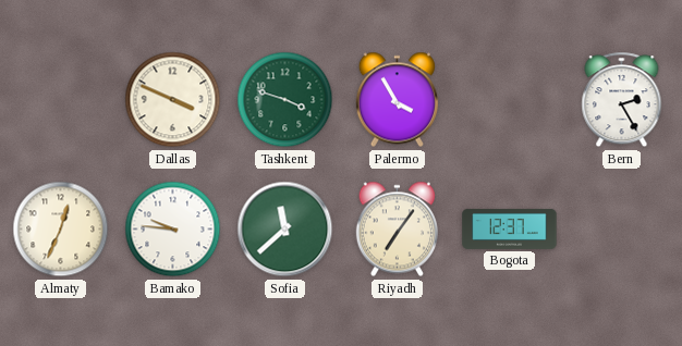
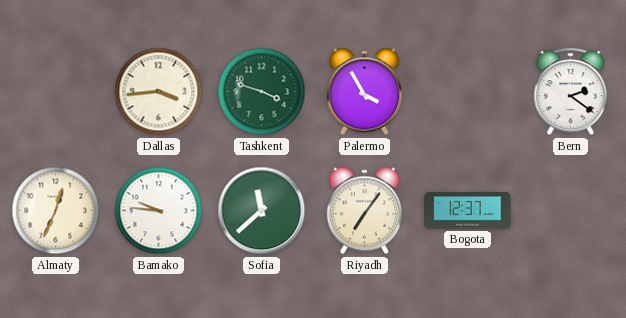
Dallas: 3:49 -> 3:44 (159, 92)
Bern: 2:25 -> 2:21 (571, 92)
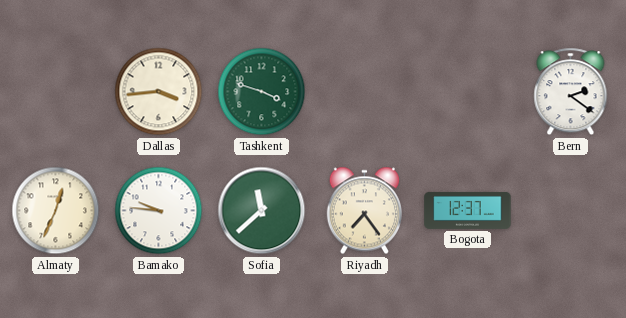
Palermo: 3:55 -> none (364, 92)
Riyadh: 7:06 -> 7:24 (364, 211)
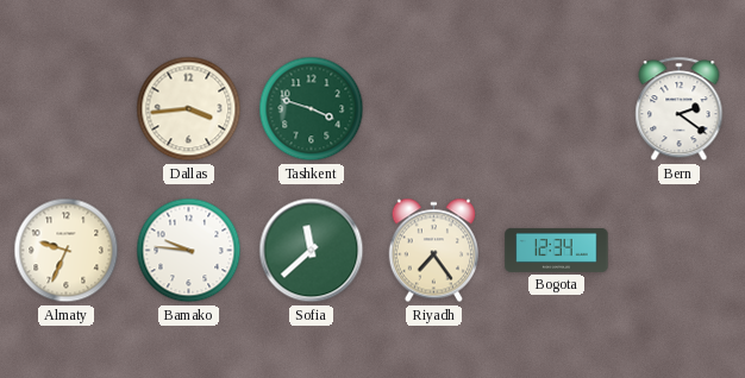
Almaty: 12:34 -> 9:34 (67, 251)
Bogota: 12:37 -> 12:34 (557, 250)
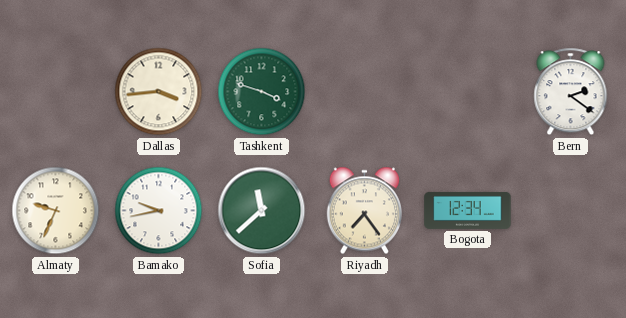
Bamako: 9:46 -> 9:43 (159, 211)
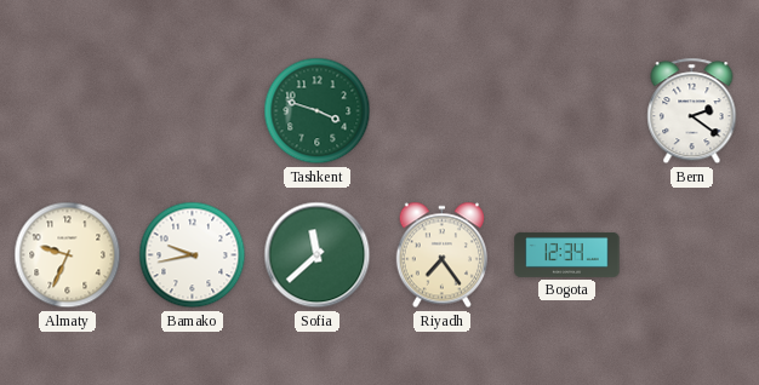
Dallas: 3:44 -> none (159, 92)
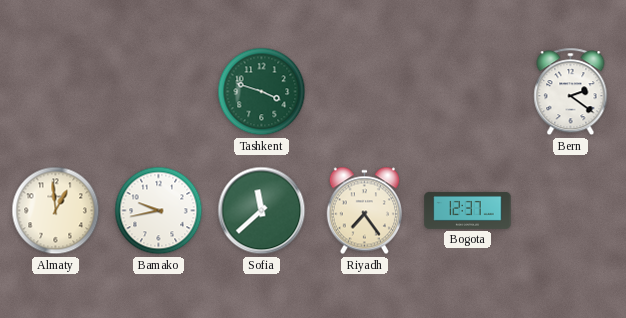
Almaty: 9:34 -> 12:59 (56, 211)
Bogota: 12:34 -> 12:37 (468, 210)
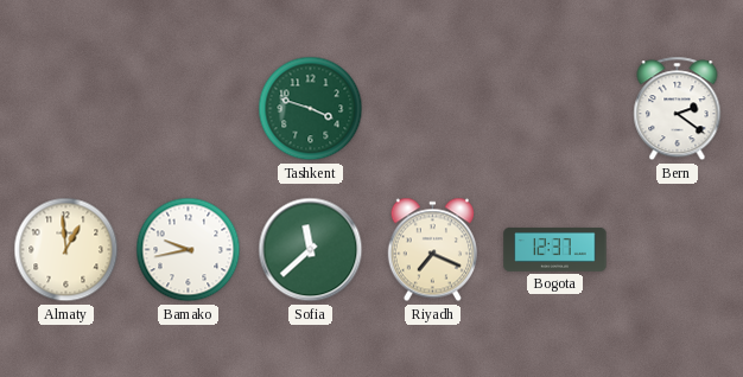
Riyadh: 7:24 -> 7:19 (432, 250)
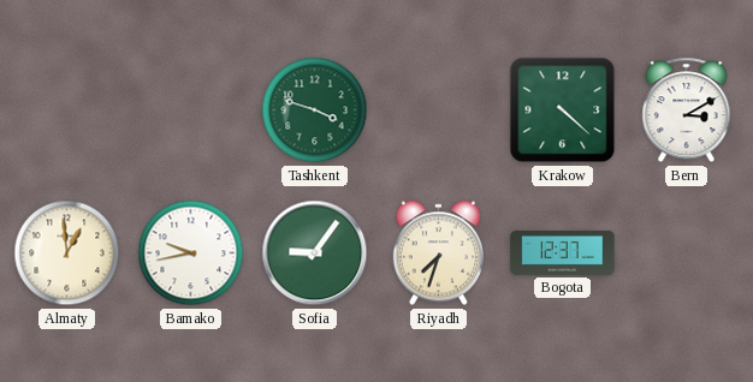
Krakow: none -> 4:22 (563, 111)
Bern: 2:21 -> 3:10 (687, 111)
Sofia: 11:38 -> 9:06 (315, 253)
Riyadh: 7:19 -> 7:33 (438, 253)
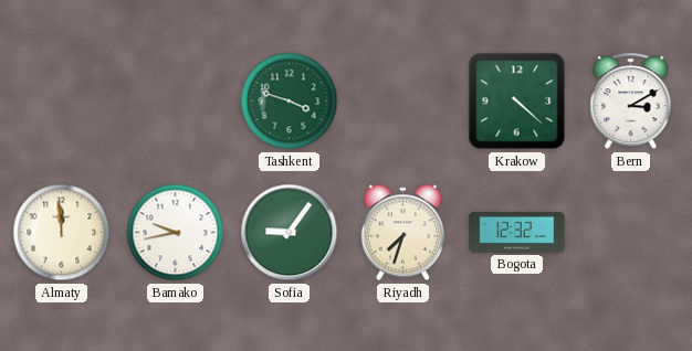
Almaty: 12:59 -> 11:59 (62, 233)
Bogota: 12:37 -> 12:32 (517, 232)
